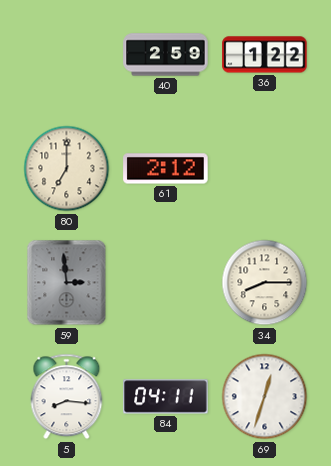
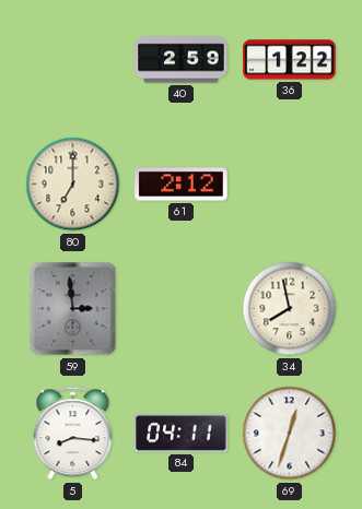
34: 8:15 -> 7:58 (290, 309)
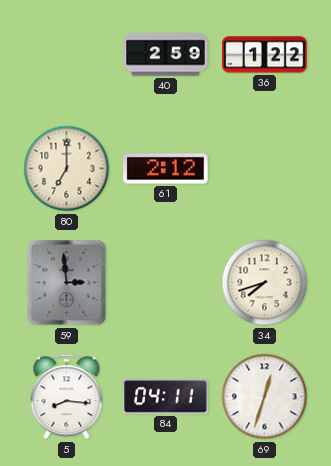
34: 7:58 -> 7:42 (265, 283)
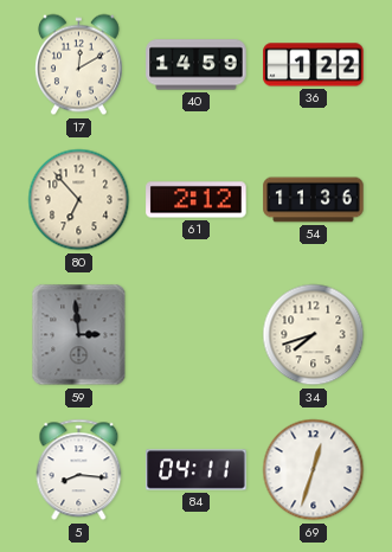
17: none -> 12:10 (78, 65)
40: 2:59 -> 14:59 (197, 65)
80: 7:00 -> 6:53 (79, 200)
54: none -> 11:36 (314, 200)
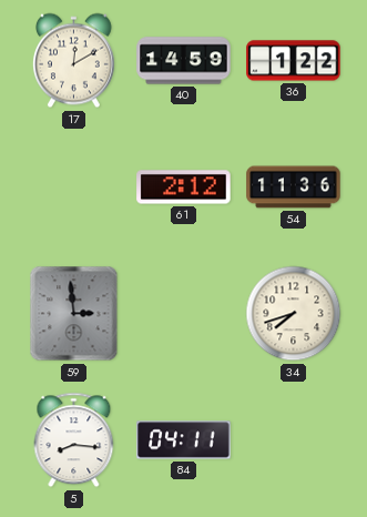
80: 6:53 -> none (79, 200)
69: 12:33 -> none (314, 470)
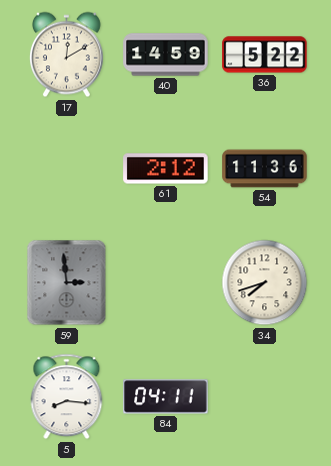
36: 1:22 -> 5:22 (265, 55)
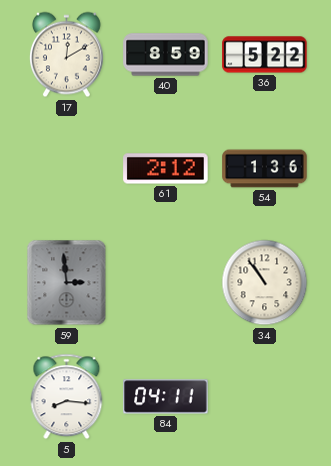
40: 14:59 -> 8:59 (166, 55)
54: 11:36 -> 1:36 (265, 169)
34: 7:42 -> 10:54 (265, 283)
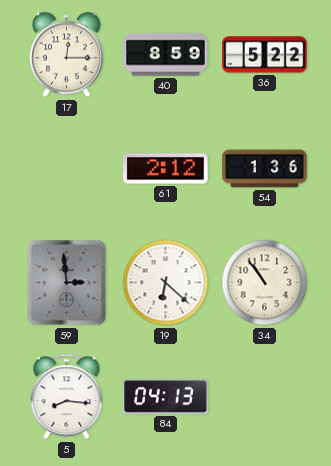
17: 12:10 -> 12:15 (66, 55)
19: none -> 6:22 (166, 283)
84: 04:11 -> 04:13 (166, 397)
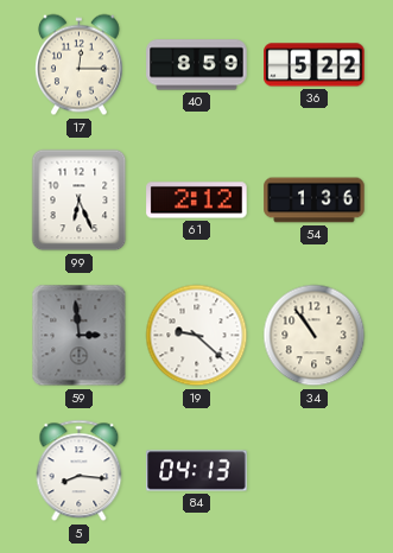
99: none -> 6:26 (80, 201)
19: 6:22 -> 9:22 (197, 336)
